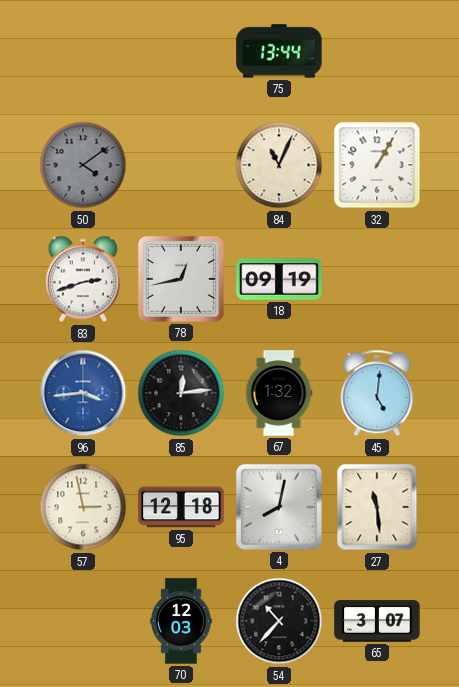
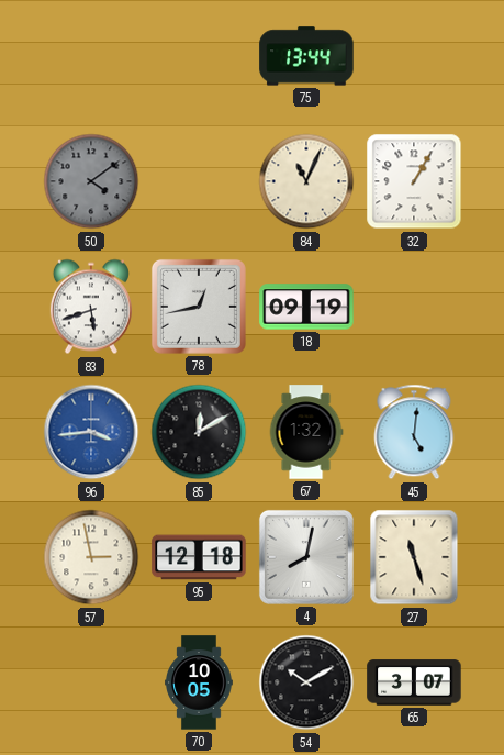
83: 2:42 -> 5:42 (91, 307)
85: 12:14 -> 12:10 (199, 432)
27: 11:29 -> 11:27 (414, 557)
70: 12:03 -> 10:05 (199, 682)
54: 10:37 -> 10:10 (306, 682)
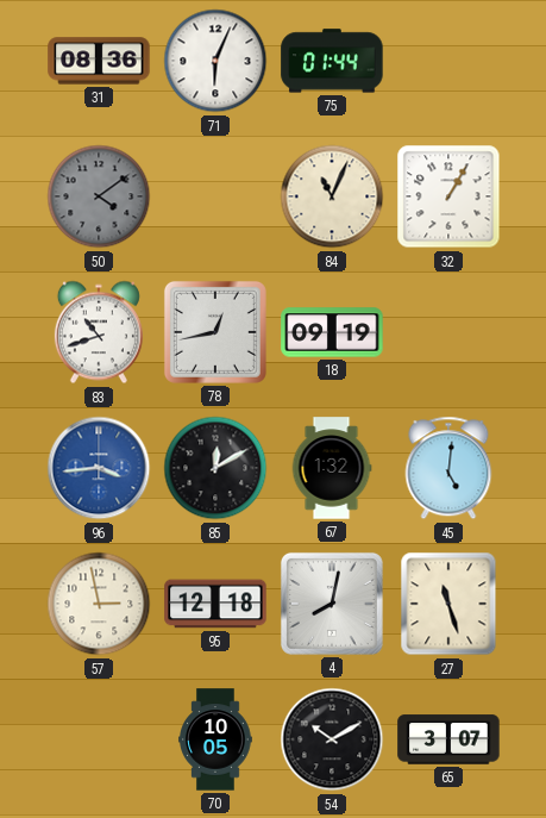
31: none -> 08:36 (99, 61)
71: none -> 6:04 (215, 61)
75: 13:44 -> 01:44 (332, 61)
83: 5:42 -> 10:42 (99, 332)
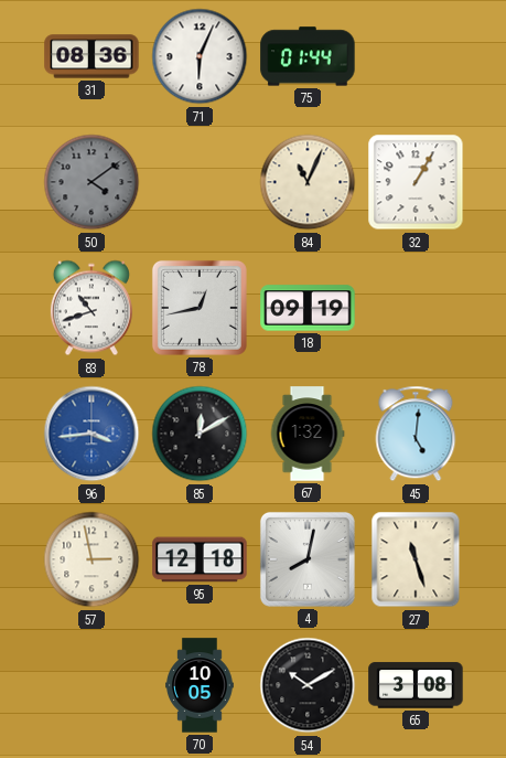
65: 3:07 -> 3:08 (416, 685)
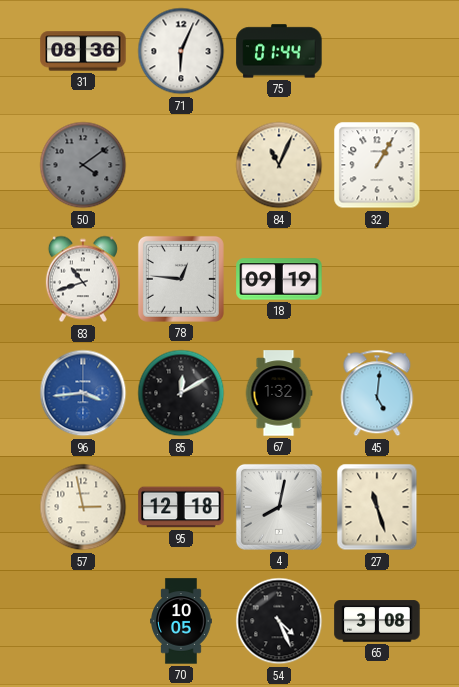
78: 12:43 -> 12:46 (181, 279)
54: 10:10 -> 4:26 (279, 621)
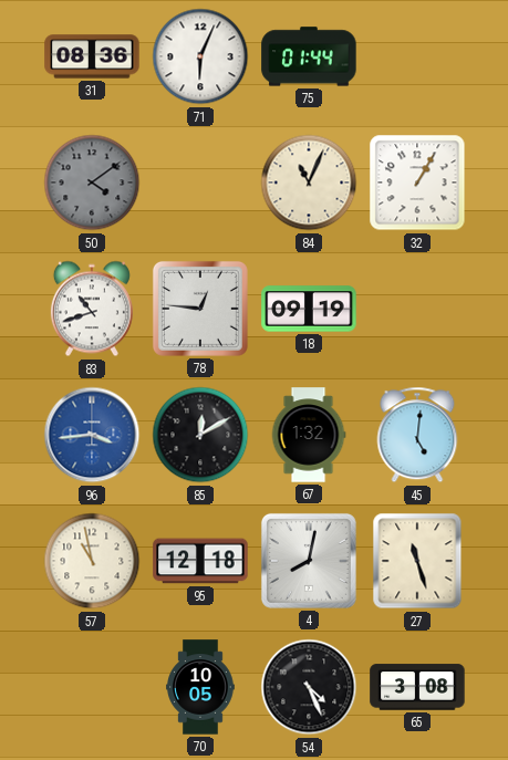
57: 2:58 -> 10:58 (92, 561)
